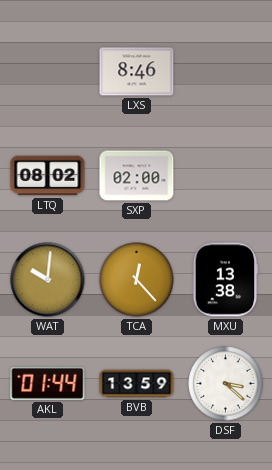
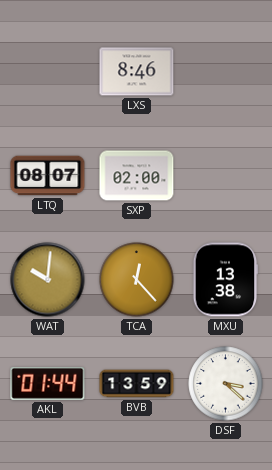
LTQ: 08:02 -> 08:07 (48, 176)
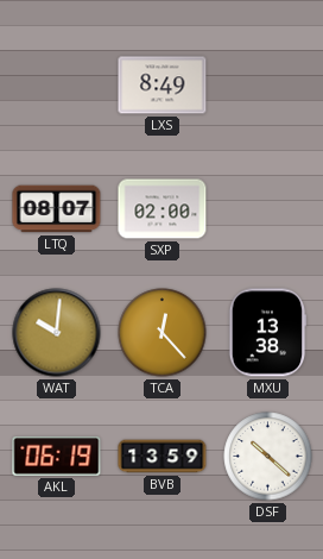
LXS: 8:46 -> 8:49 (163, 86)
AKL: 01:44 -> 06:19 (57, 456)
DSF: 3:22 -> 10:22 (268, 457)
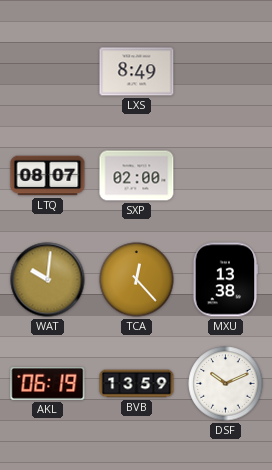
DSF: 10:22 -> 10:11 (226, 384)
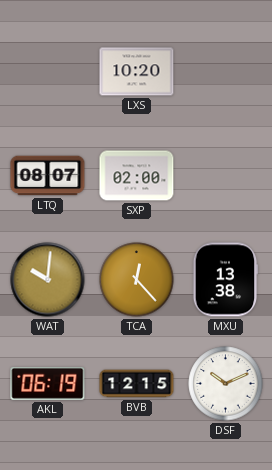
LXS: 8:49 -> 10:20 (137, 72)
BVB: 13:59 -> 12:15 (137, 384)
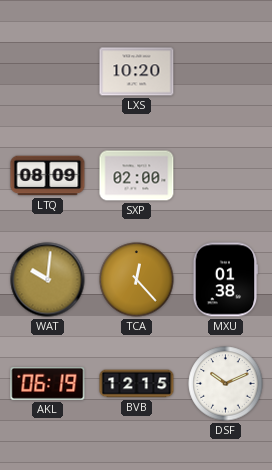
LTQ: 08:07 -> 08:09 (48, 176)
MXU: 13:38 -> 01:38 (225, 280)
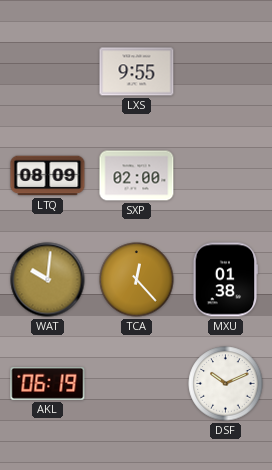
LXS: 10:20 -> 9:55 (137, 72)
BVB: 12:15 -> none (137, 384)
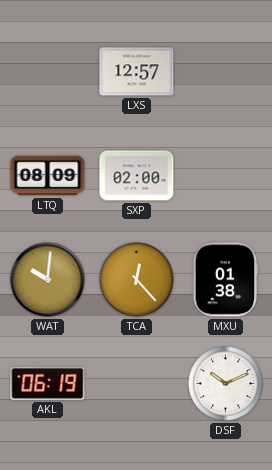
LXS: 9:55 -> 12:57 (137, 72)
